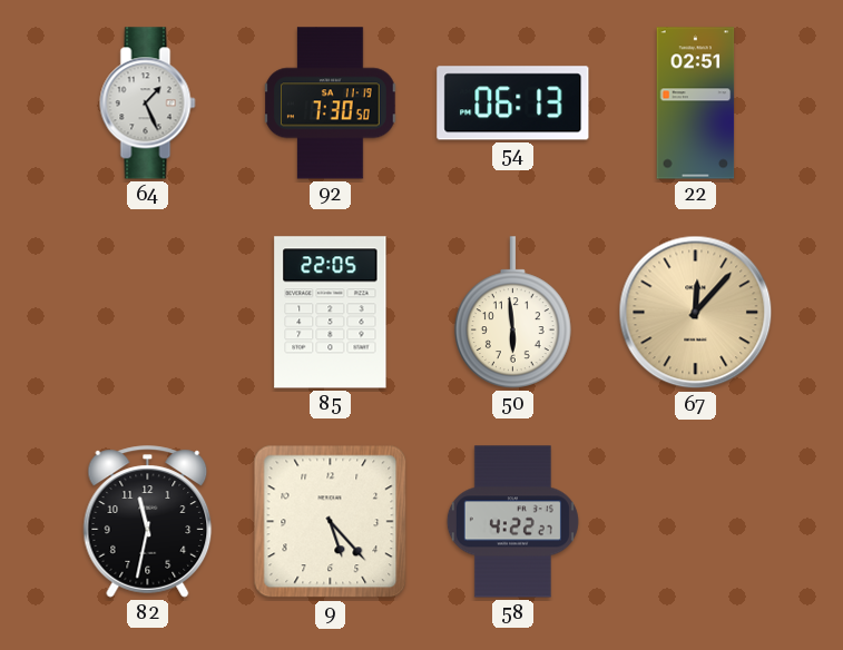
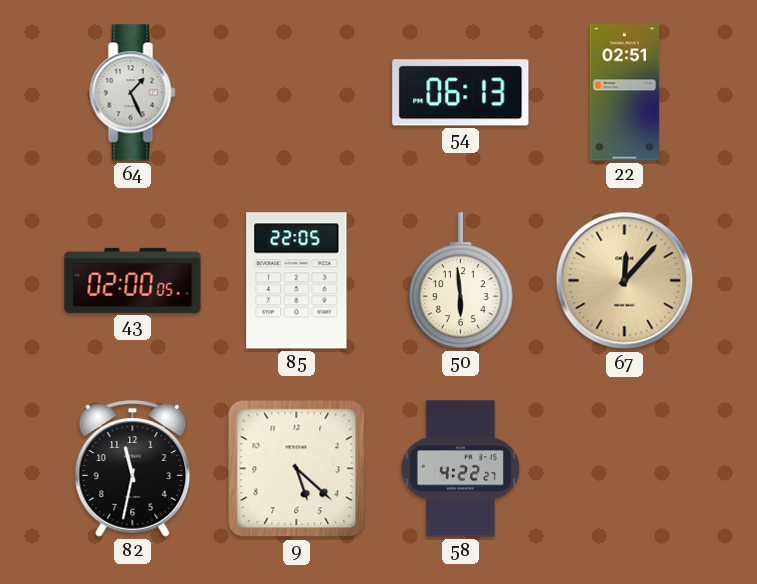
92: 7:30 -> none (331, 104)
43: none -> 02:00 (133, 280)
9: 5:23 -> 5:22 (297, 469)
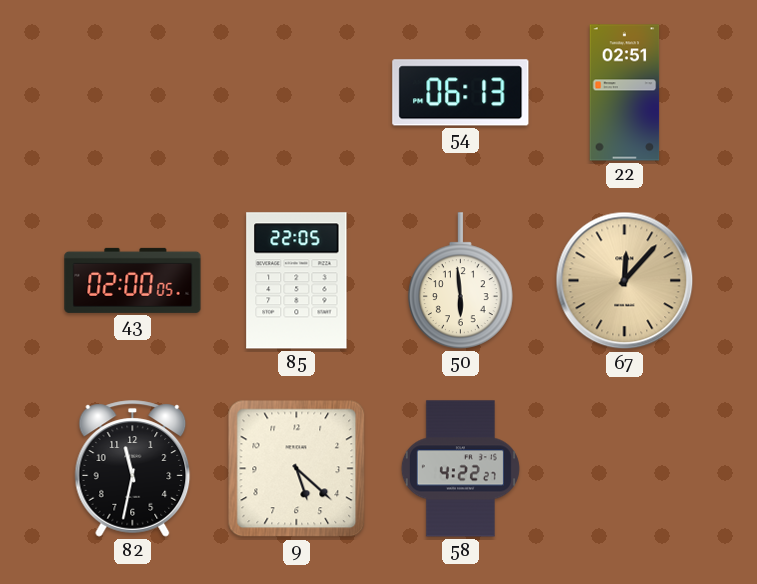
64: 1:26 -> none (133, 93)
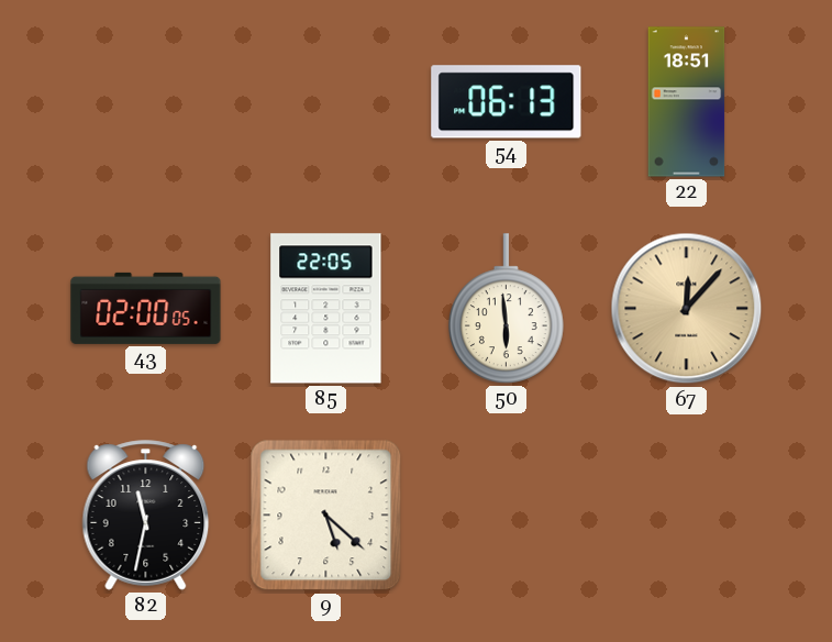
22: 02:51 -> 18:51 (687, 102)
58: 4:22 -> none (460, 469)
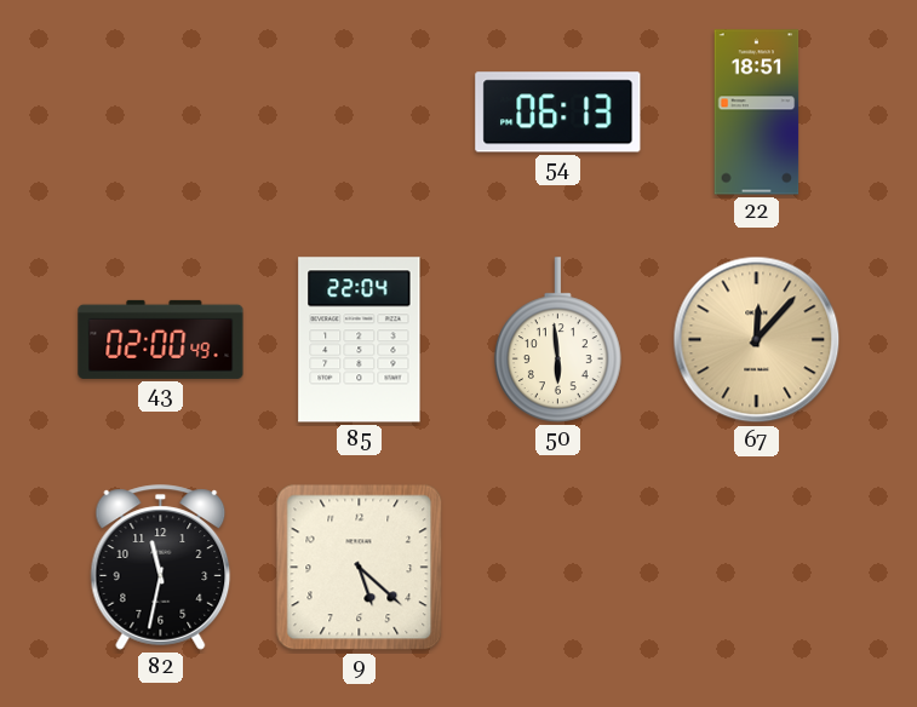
43: 02:00:05 -> 02:00:49 (161, 339)
85: 22:05 -> 22:04 (360, 340)
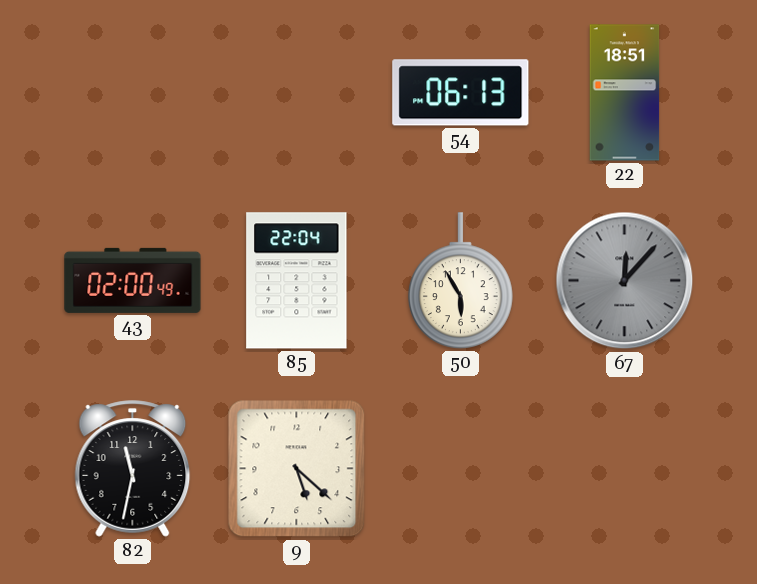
50: 5:59 -> 5:55 (460, 281)
67 dial: champagne -> grey (625, 281)
